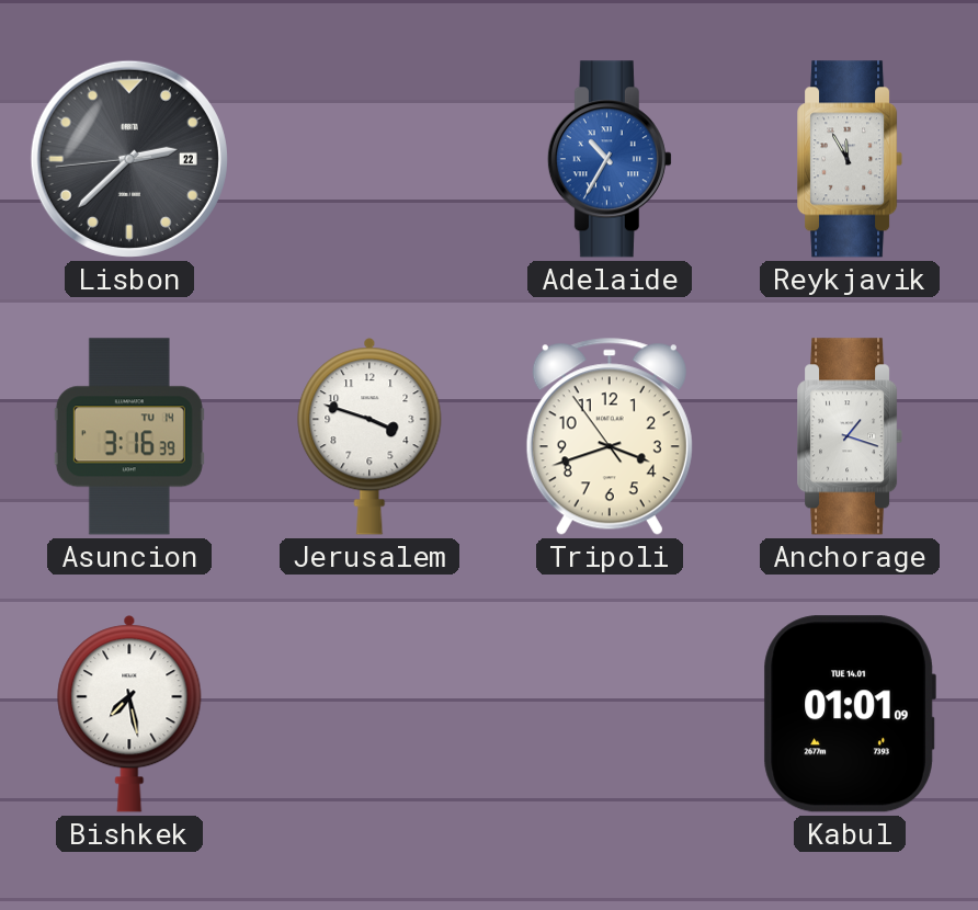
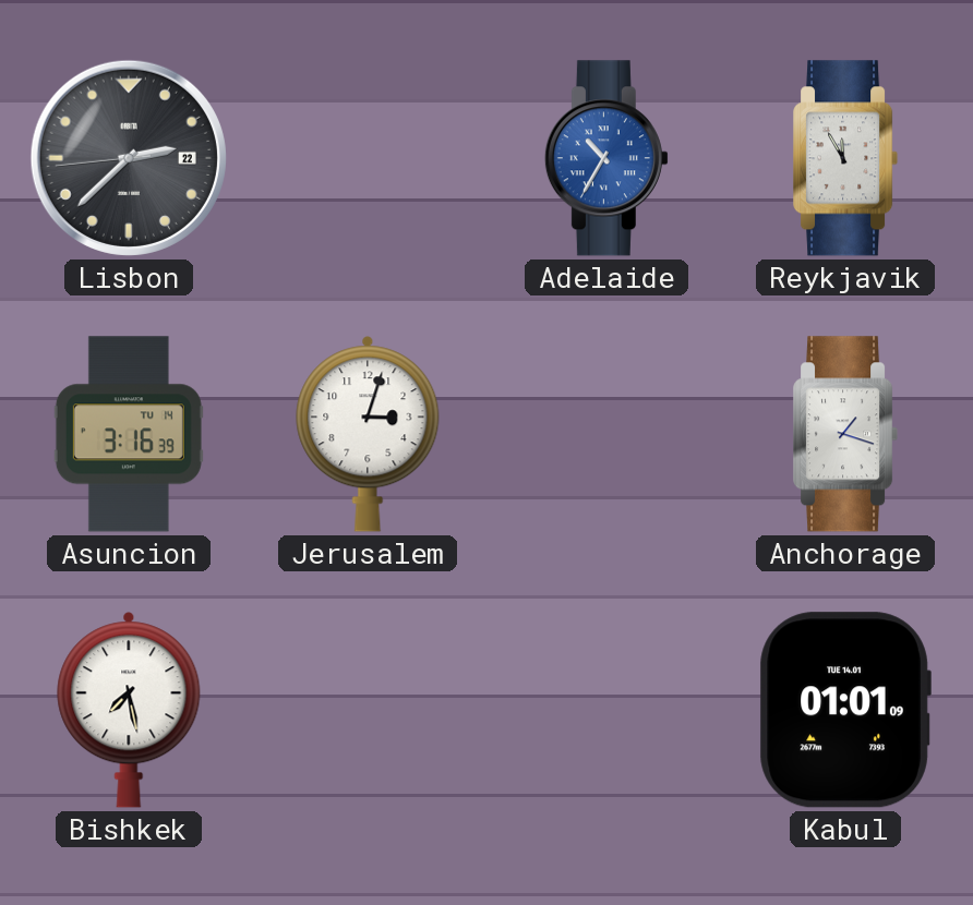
Jerusalem: 3:48 -> 3:03 (368, 434)
Tripoli: 3:41 -> none (610, 436)
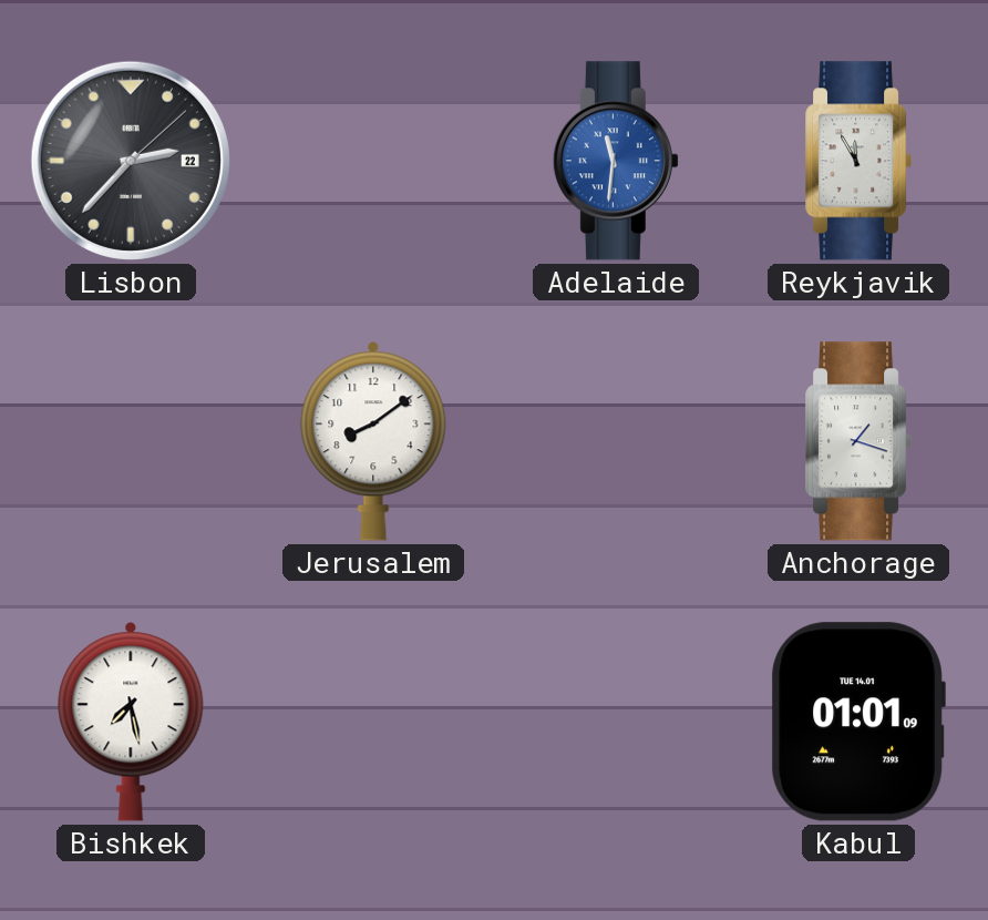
Lisbon: 2:37:44 -> 2:37:08 (131, 161)
Adelaide: 10:35 -> 11:31 (616, 161)
Asuncion: 3:16 -> none (129, 434)
Jerusalem: 3:03 -> 8:09 (373, 441)
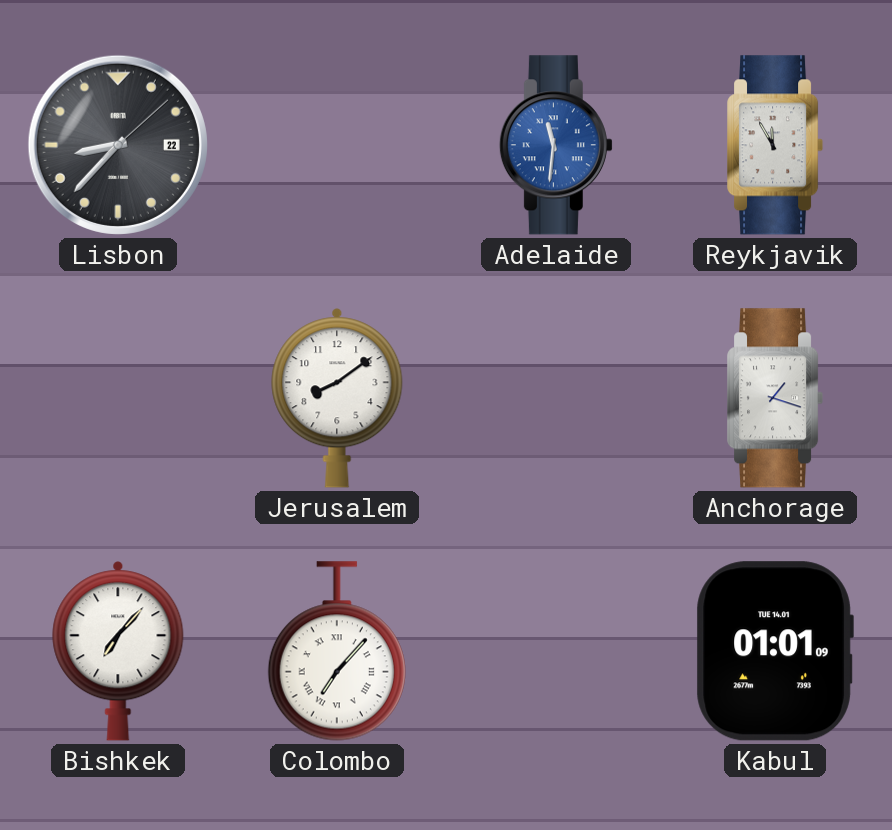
Lisbon: 2:37 -> 8:37 (118, 145)
Bishkek: 7:28 -> 7:07 (118, 651)
Colombo: none -> 7:07 (337, 651)
